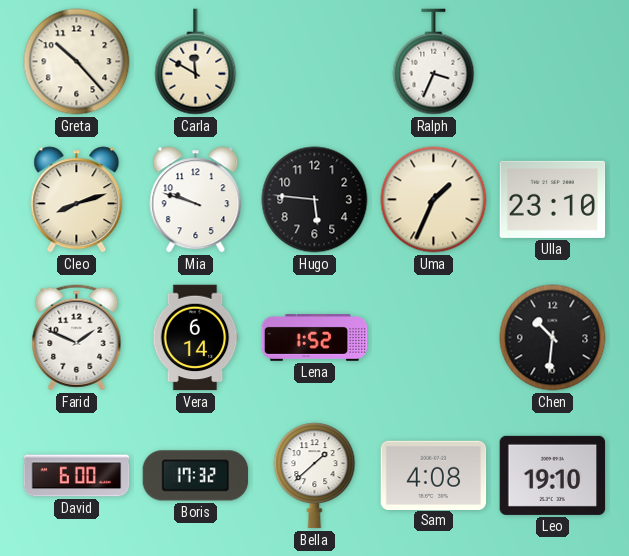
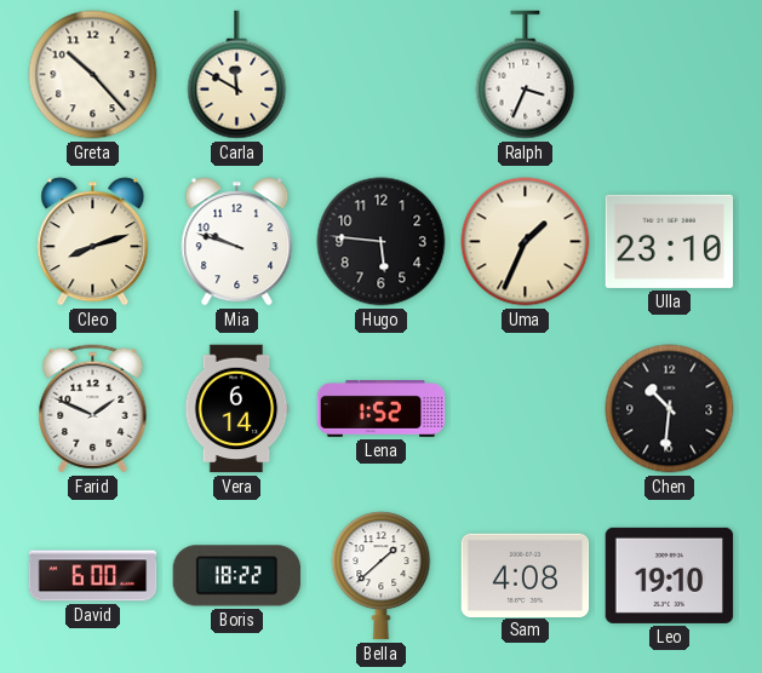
Boris: 17:32 -> 18:22 (237, 576)
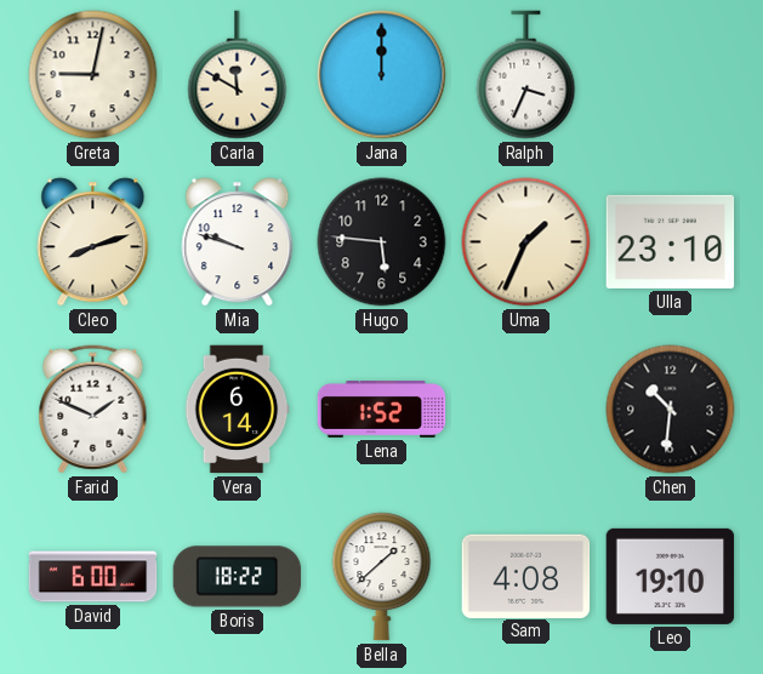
Greta: 10:23 -> 9:02 (93, 75)
Jana: none -> 12:00 (382, 75)
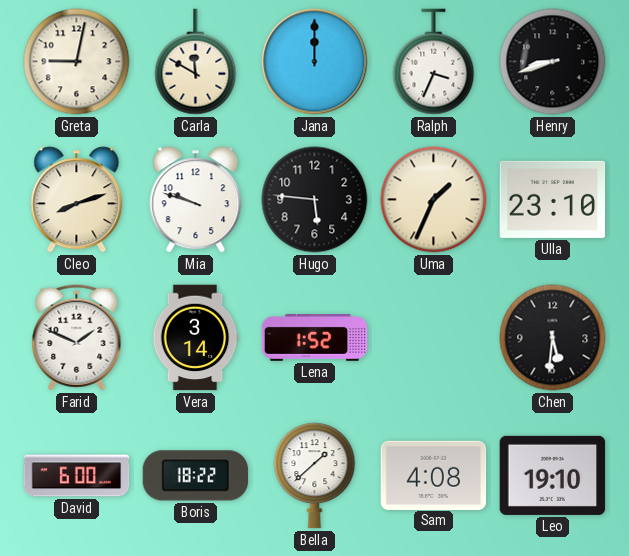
Henry: none -> 8:42 (553, 62)
Vera: 6:14 -> 3:14 (195, 338)
Chen: 10:31 -> 5:31 (553, 338)
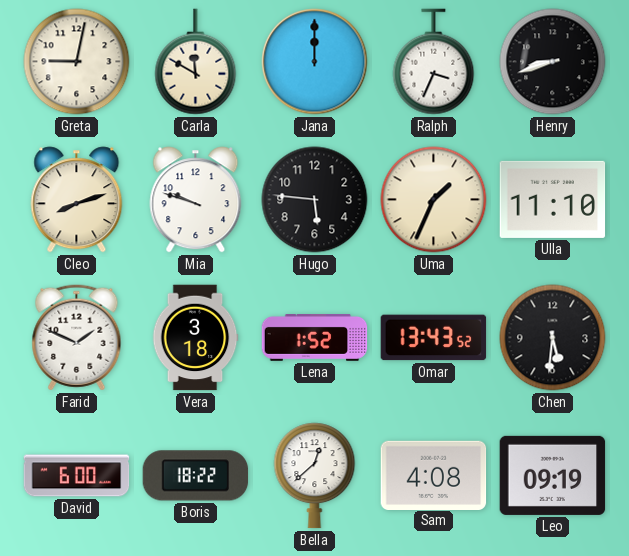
Ulla: 23:10 -> 11:10 (553, 199)
Vera: 3:14 -> 3:18 (195, 338)
Omar: none -> 13:43 (434, 338)
Bella: 1:38 -> 12:38 (315, 476)
Leo: 19:10 -> 09:19 (553, 475)
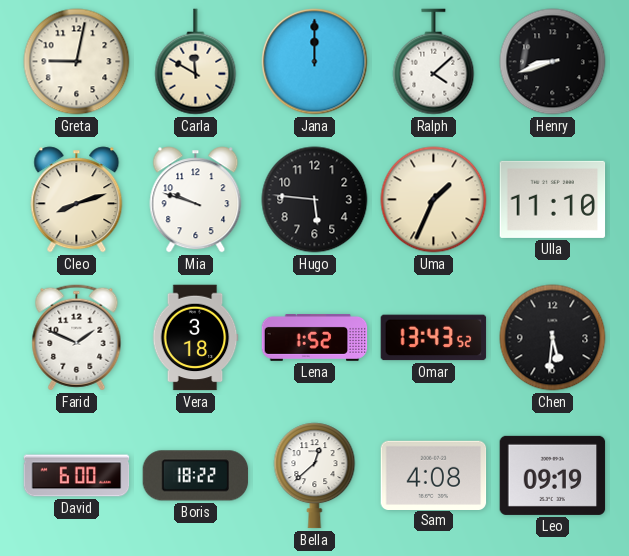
Ralph: 3:34 -> 4:08 (434, 62)
